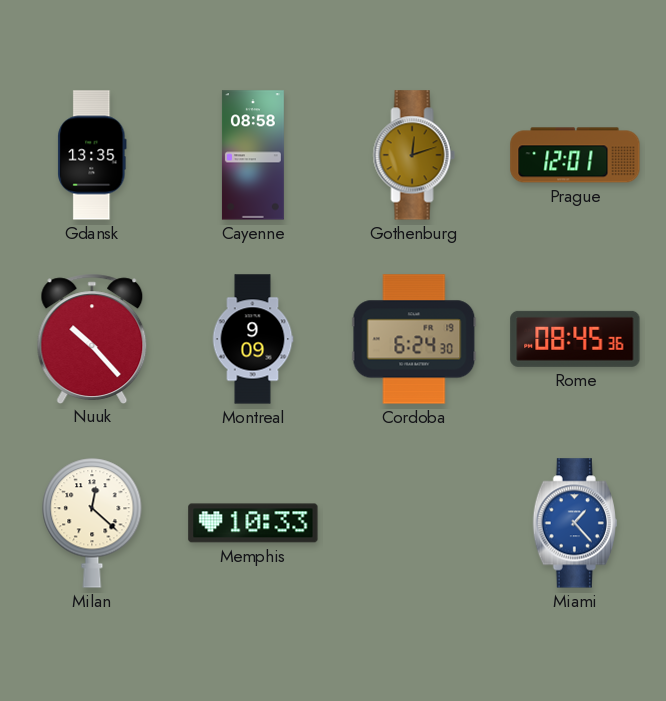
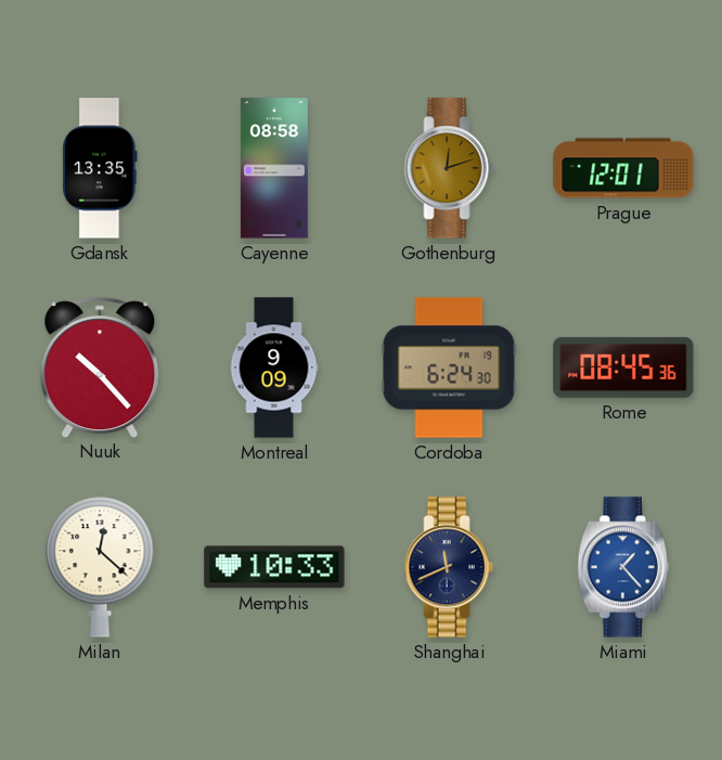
Shanghai: none -> 11:41 (449, 567)
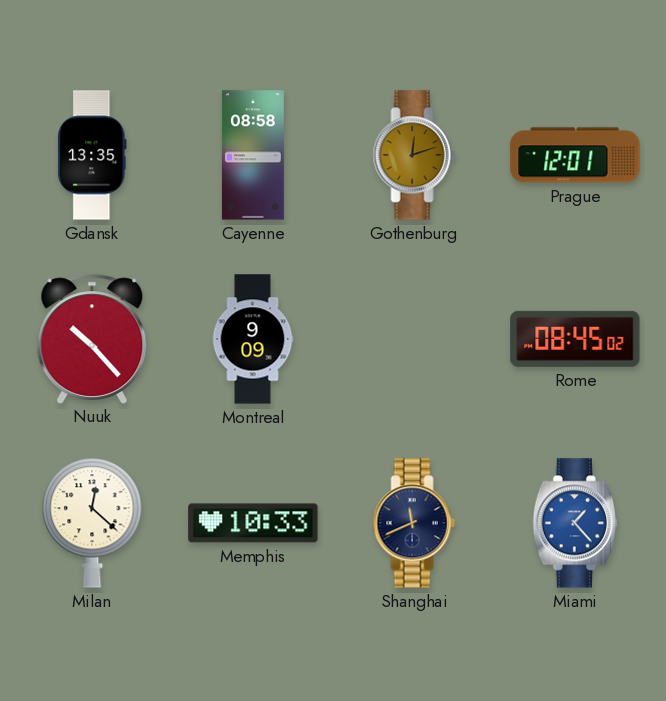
Cordoba: 6:24 -> none (449, 368)
Rome: 08:45:36 -> 08:45:02 (575, 339)
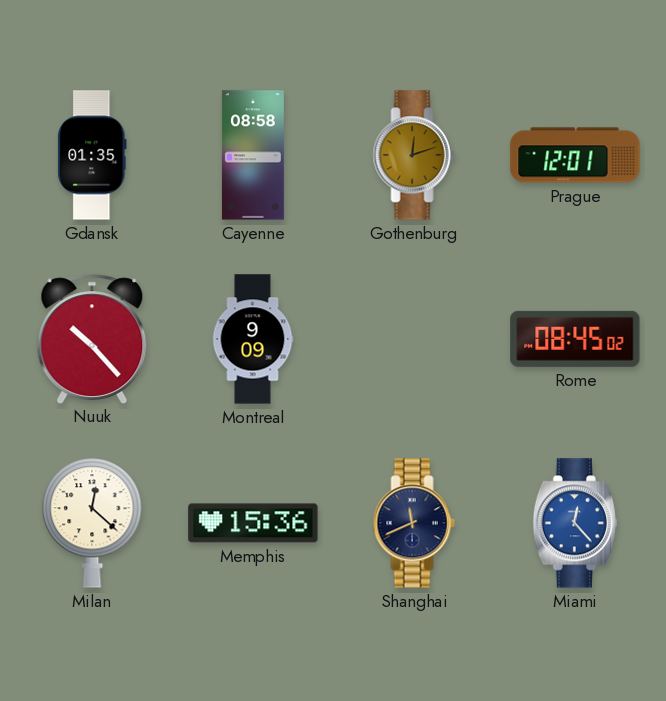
Gdansk: 13:35 -> 01:35 (92, 155)
Memphis: 10:33 -> 15:36 (253, 523)
Miami: 1:23 -> 12:23 (575, 523)
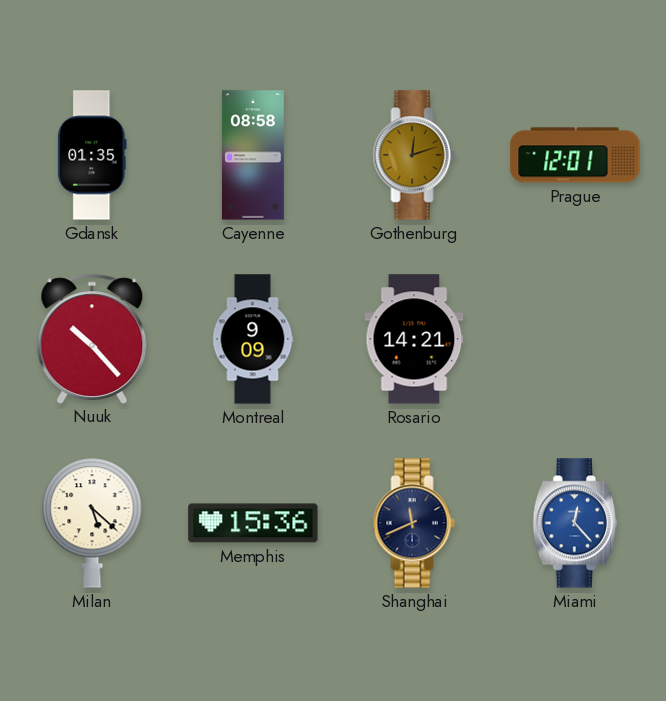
Rosario: none -> 14:21 (414, 339)
Rome: 08:45 -> none (575, 339)
Milan: 12:22 -> 5:22 (92, 523)
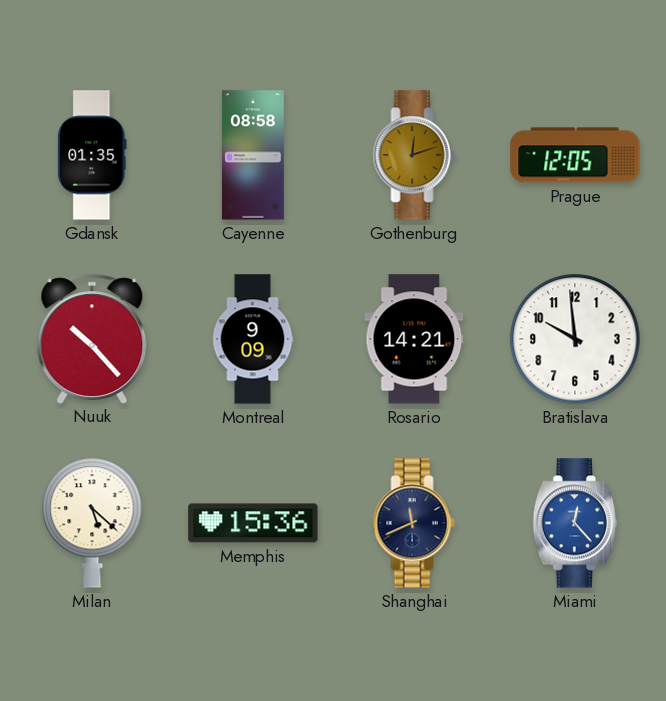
Prague: 12:01 -> 12:05 (575, 155)
Bratislava: none -> 9:59 (575, 339)
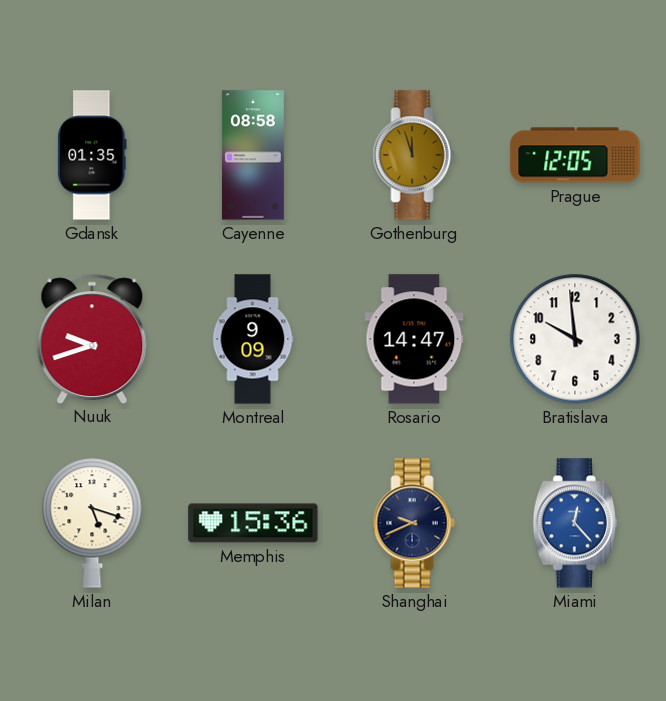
Gothenburg: 12:12 -> 11:57 (414, 155)
Nuuk: 10:23 -> 9:42 (92, 338)
Rosario: 14:21 -> 14:47 (414, 339)
Milan: 5:22 -> 5:18 (92, 523)
Shanghai: 11:41 -> 9:41 (414, 523)
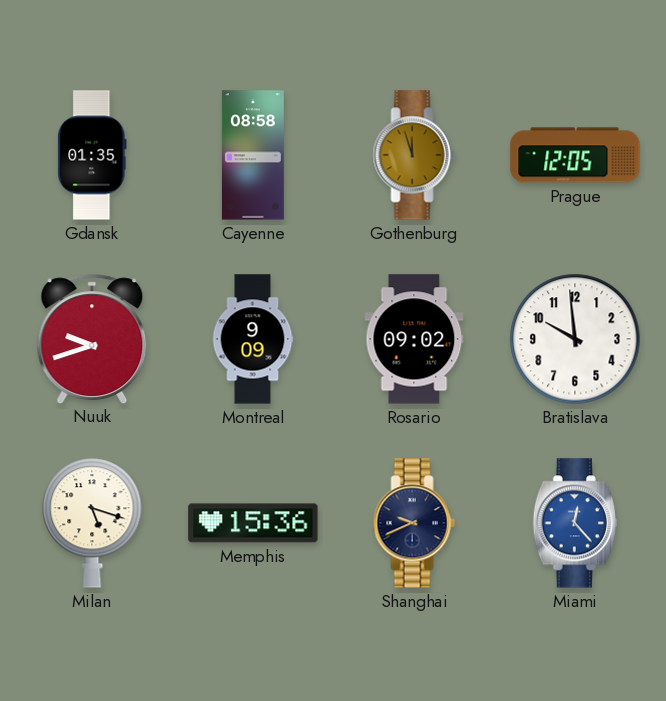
Rosario: 14:47 -> 09:02 (414, 339)
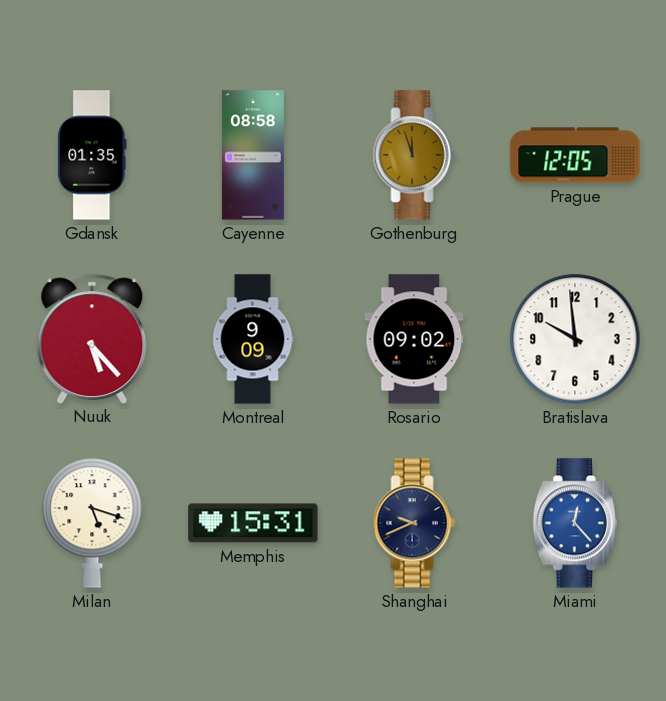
Nuuk: 9:42 -> 5:23 (92, 338)
Memphis: 15:36 -> 15:31 (253, 523)
